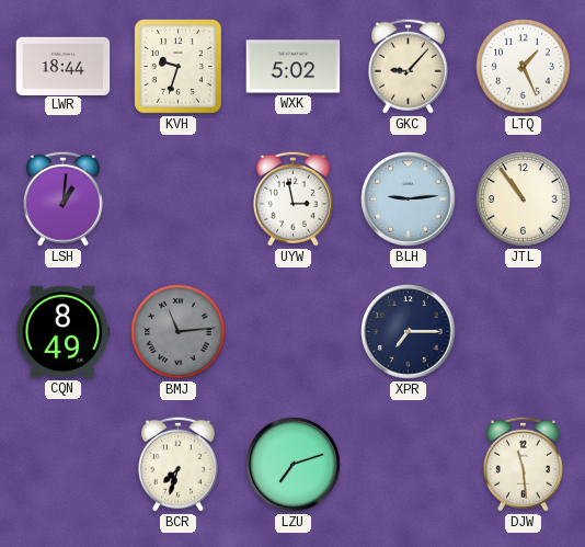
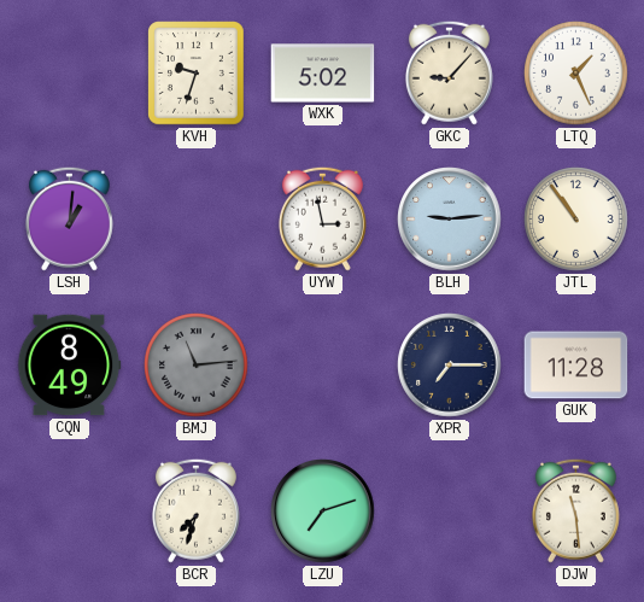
LWR: 18:44 -> none (64, 66)
GUK: none -> 11:28 (576, 366)
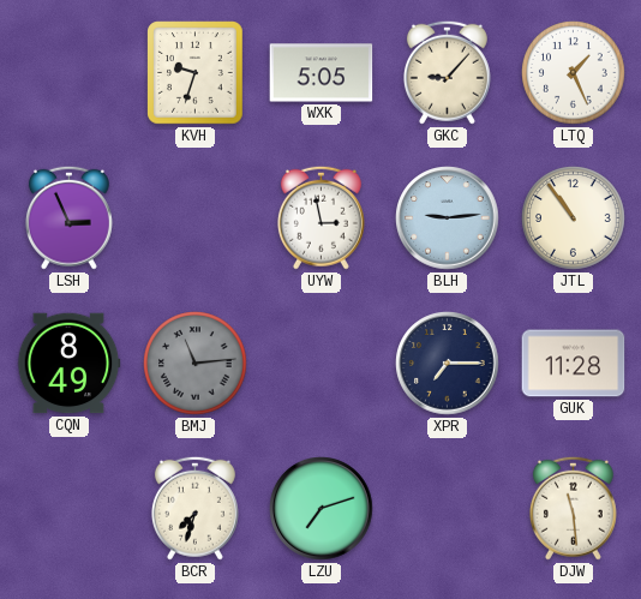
WXK: 5:02 -> 5:05 (322, 73)
LSH: 1:01 -> 2:56 (68, 217)
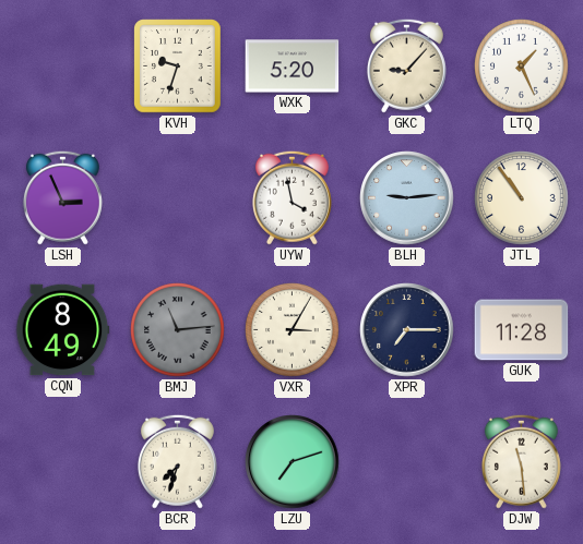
WXK: 5:05 -> 5:20 (293, 67)
UYW: 2:58 -> 3:58 (291, 197)
VXR: none -> 3:05 (293, 330)
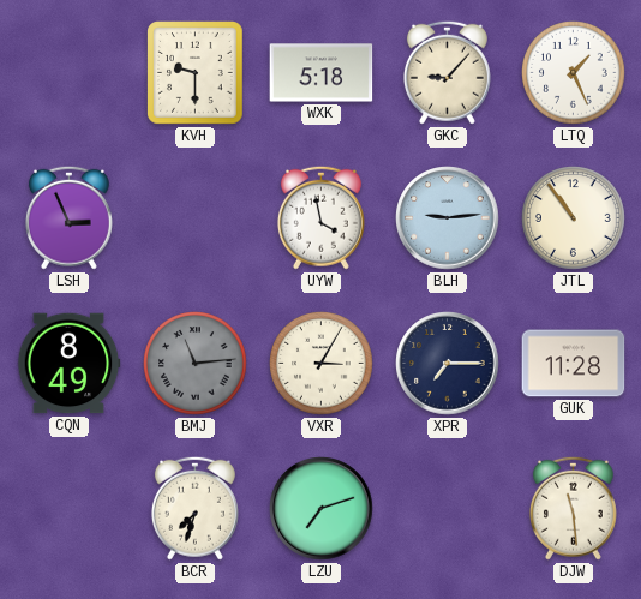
KVH: 9:33 -> 9:30 (196, 73)
WXK: 5:20 -> 5:18 (322, 73)
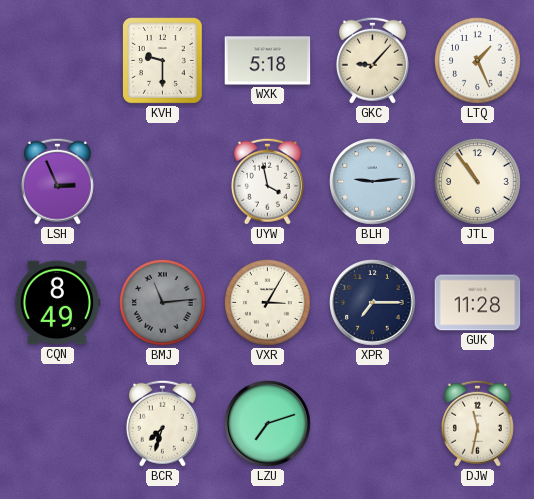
DJW: 11:29 -> 11:32 (477, 423)
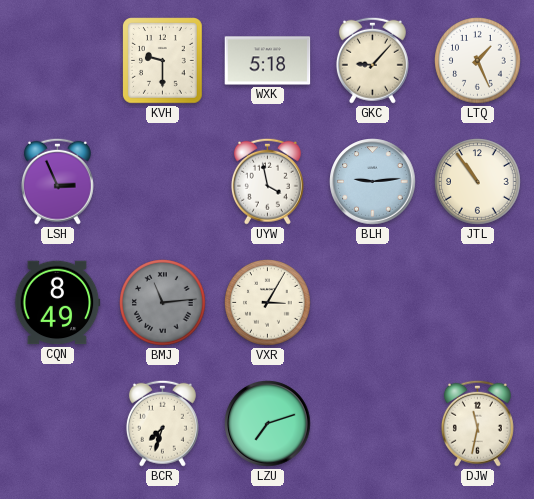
XPR: 7:15 -> none (373, 303)
GUK: 11:28 -> none (478, 303)
